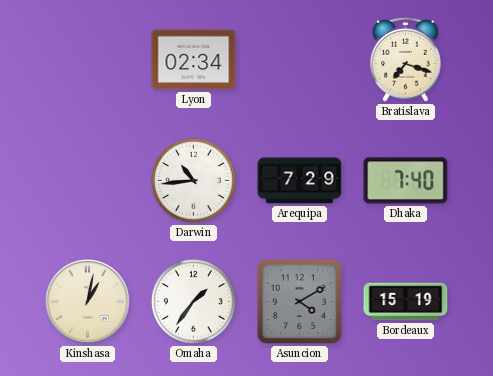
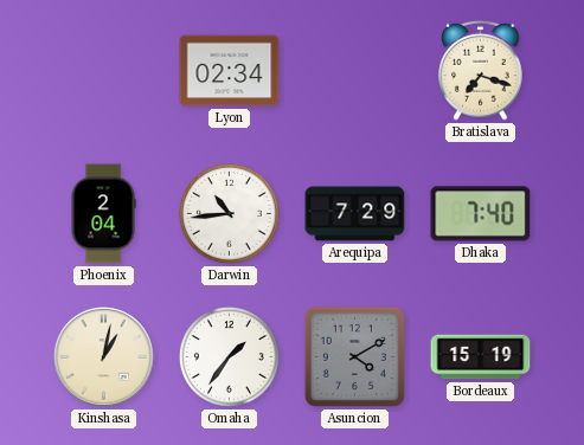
Phoenix: none -> 2:04 (103, 214)
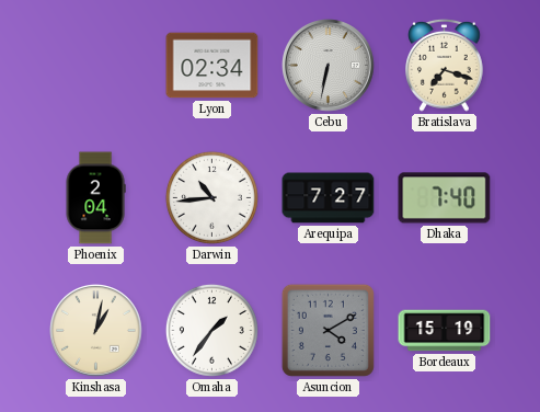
Cebu: none -> 6:32 (329, 66)
Arequipa: 7:29 -> 7:27 (329, 198)
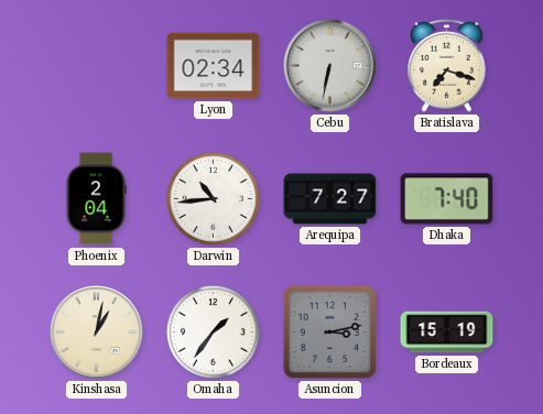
Asuncion: 4:10 -> 3:13 (329, 331)
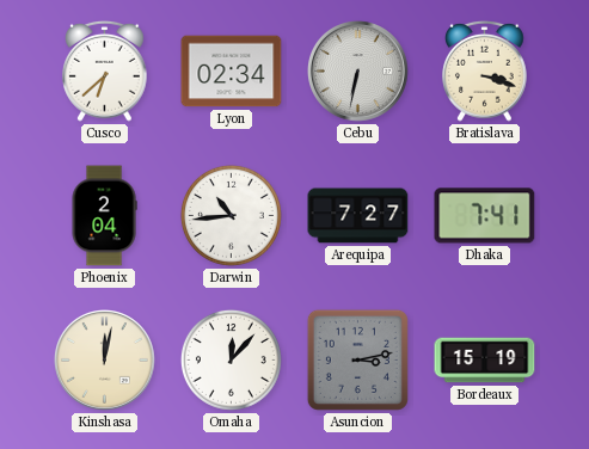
Cusco: none -> 6:38 (105, 70)
Bratislava: 7:18 -> 3:18 (485, 70)
Dhaka: 7:40 -> 7:41 (485, 216)
Kinshasa: 1:02 -> 12:02 (105, 361)
Omaha: 1:36 -> 12:07 (231, 359)
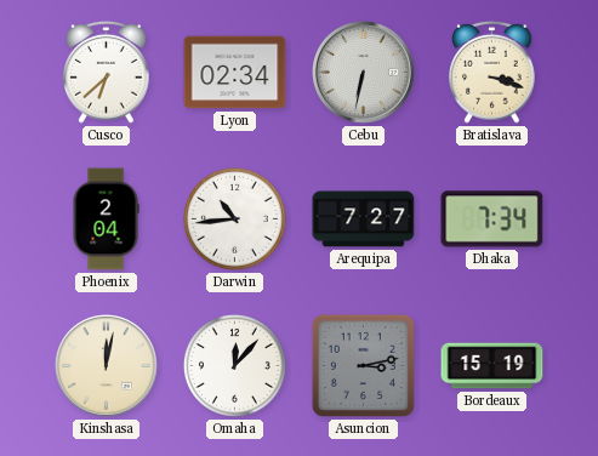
Dhaka: 7:41 -> 7:34 (492, 220)
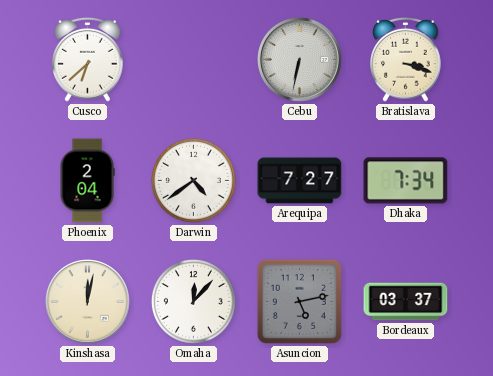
Lyon: 02:34 -> none (235, 73)
Darwin: 10:44 -> 4:39 (193, 180)
Asuncion: 3:13 -> 5:13 (299, 301)
Bordeaux: 15:19 -> 03:37 (406, 302)
